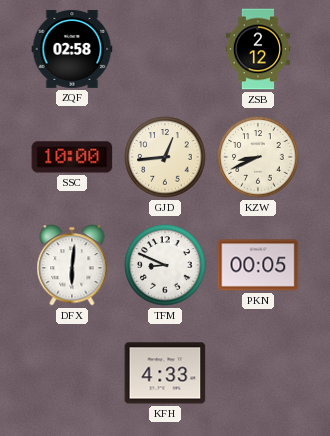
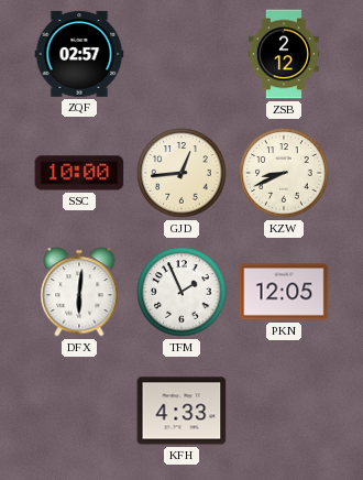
ZQF: 02:58 -> 02:57 (79, 55)
TFM: 8:49 -> 1:56 (182, 292)
PKN: 00:05 -> 12:05 (284, 292)
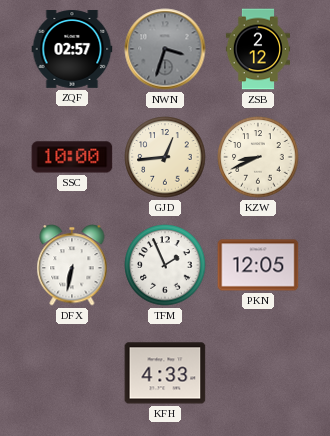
NWN: none -> 3:33 (165, 49)
DFX: 6:01 -> 6:32 (72, 265)
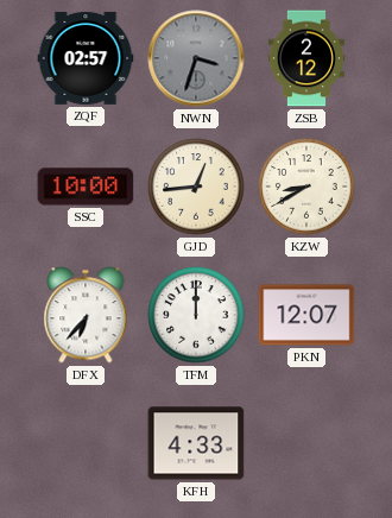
KZW: 8:41 -> 8:40 (306, 187)
DFX: 6:32 -> 6:37 (86, 315)
TFM: 1:56 -> 12:00 (196, 315)
PKN: 12:05 -> 12:07 (306, 315)
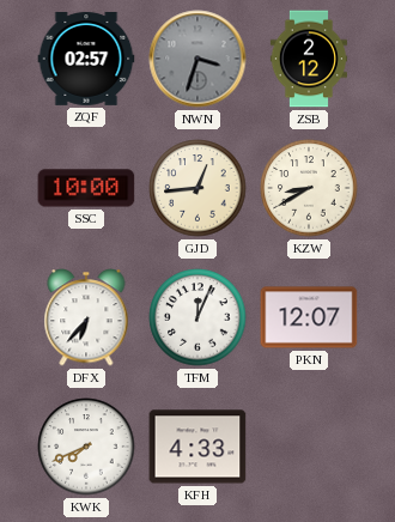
TFM: 12:00 -> 12:04 (197, 317)
KWK: none -> 7:41 (86, 447)
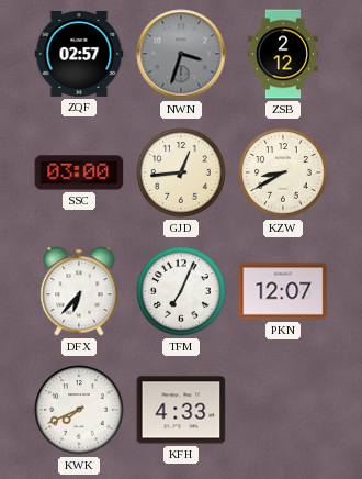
SSC: 10:00 -> 03:00 (79, 172)
TFM: 12:04 -> 7:04 (181, 291)
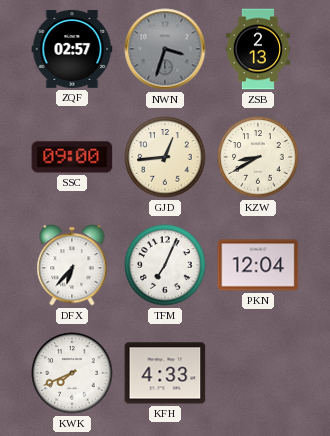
ZSB: 2:12 -> 2:13 (257, 49)
SSC: 03:00 -> 09:00 (72, 157)
PKN: 12:07 -> 12:04 (258, 265)
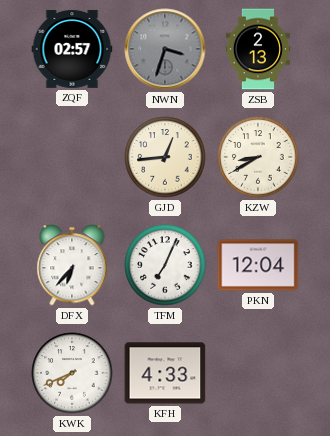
SSC: 09:00 -> none (72, 157)
